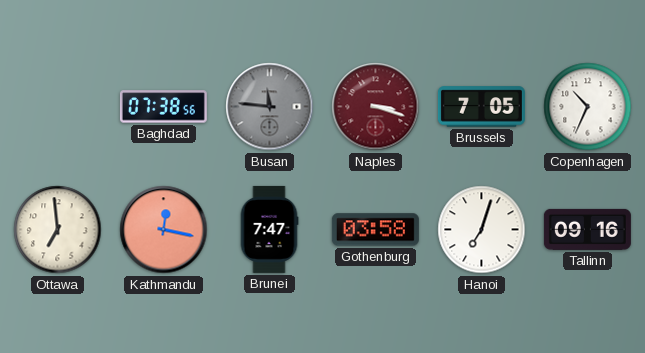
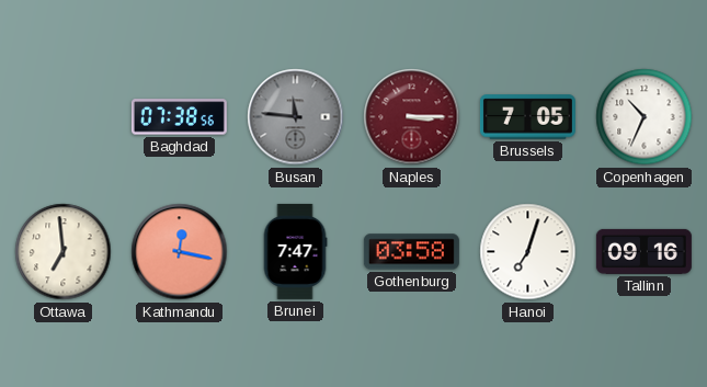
Naples: 3:18 -> 3:15 (412, 117)
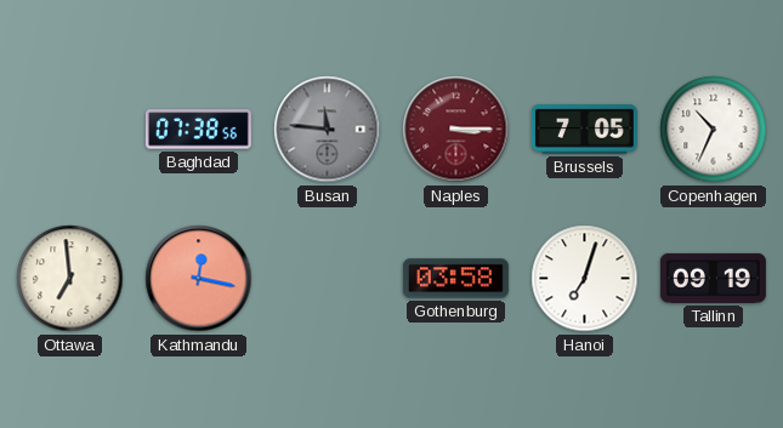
Brunei: 7:47 -> none (295, 251)
Tallinn: 09:16 -> 09:19 (713, 278)
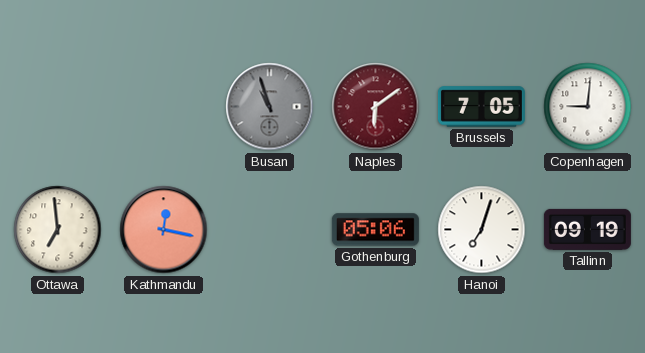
Baghdad: 07:38 -> none (198, 130)
Busan: 11:46 -> 10:57 (270, 107)
Naples: 3:15 -> 6:09 (376, 107)
Copenhagen: 10:34 -> 9:01 (588, 107)
Gothenburg: 03:58 -> 05:06 (375, 230)
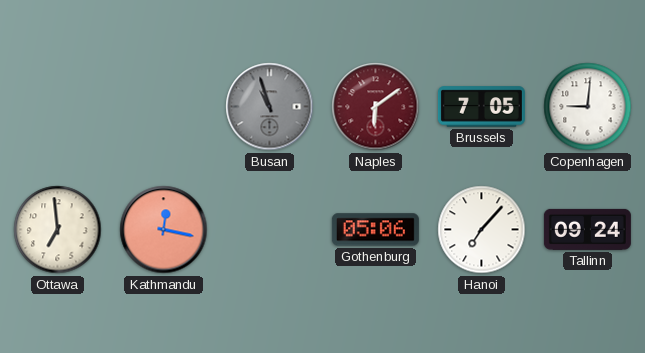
Hanoi: 7:03 -> 7:07 (482, 230)
Tallinn: 09:19 -> 09:24 (587, 229)
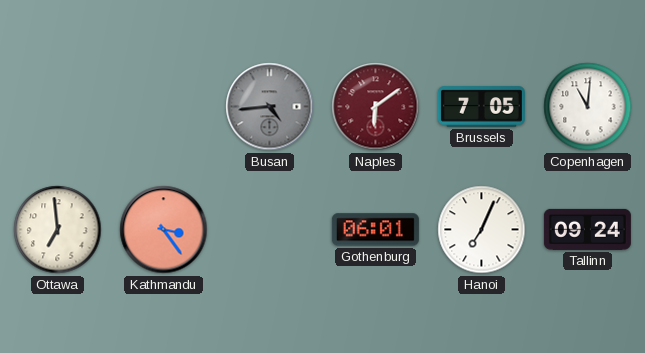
Busan: 10:57 -> 4:44 (270, 107)
Copenhagen: 9:01 -> 11:01 (588, 107)
Kathmandu: 12:17 -> 3:24 (164, 230)
Gothenburg: 05:06 -> 06:01 (375, 230)
Hanoi: 7:07 -> 7:04 (482, 230)
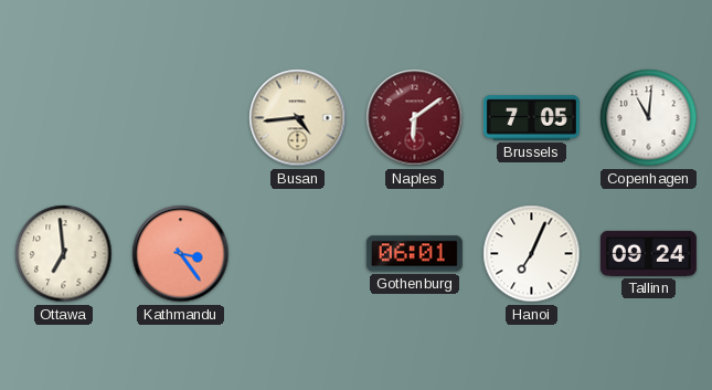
Busan dial: grey -> cream (298, 118)
